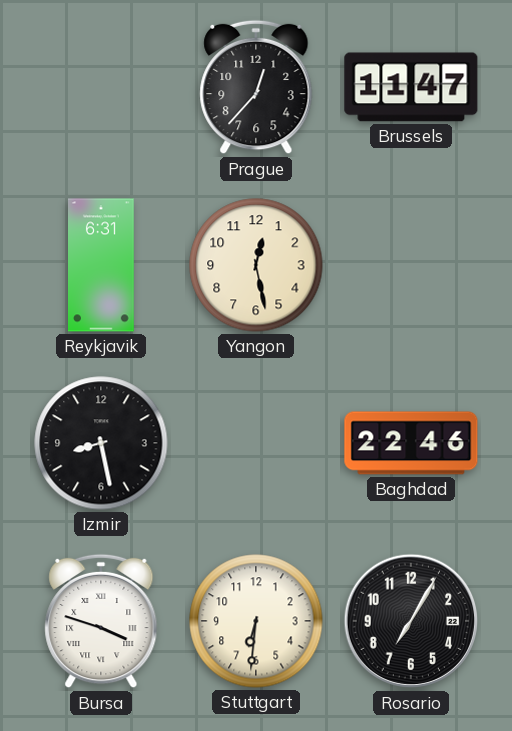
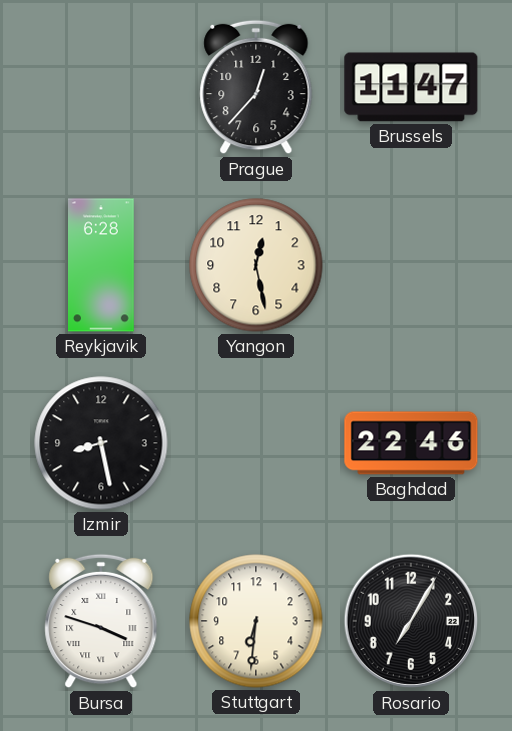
Reykjavik: 6:31 -> 6:28 (102, 265)
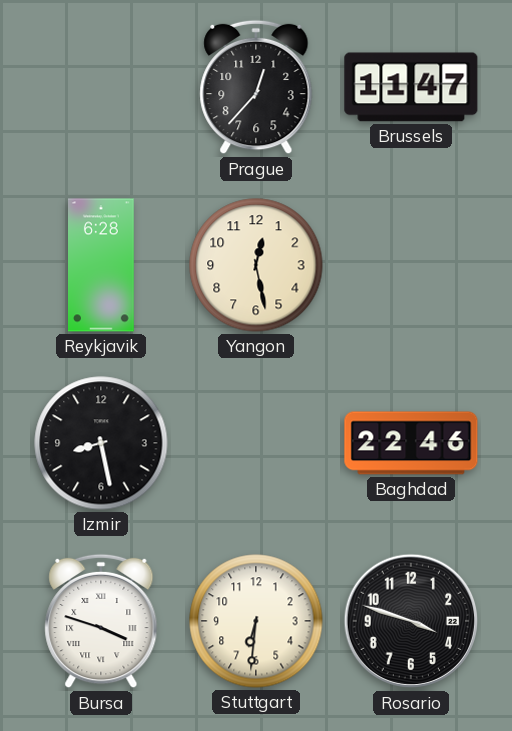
Rosario: 7:05 -> 3:48 (411, 621)
